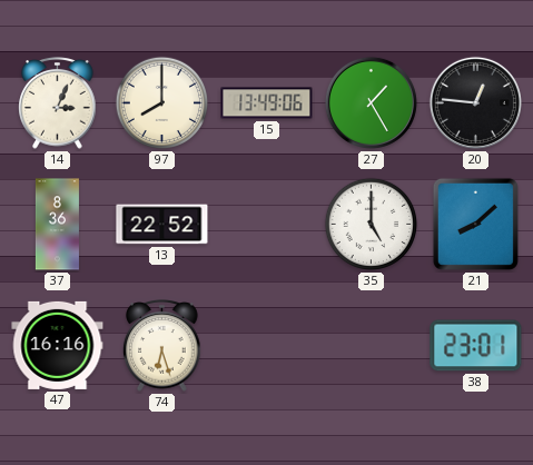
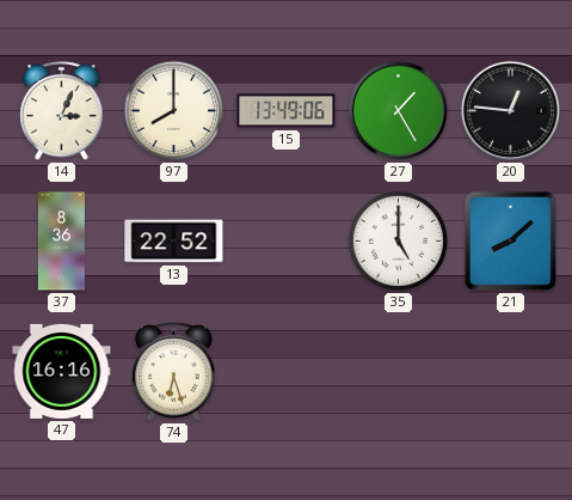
38: 23:01 -> none (476, 346)
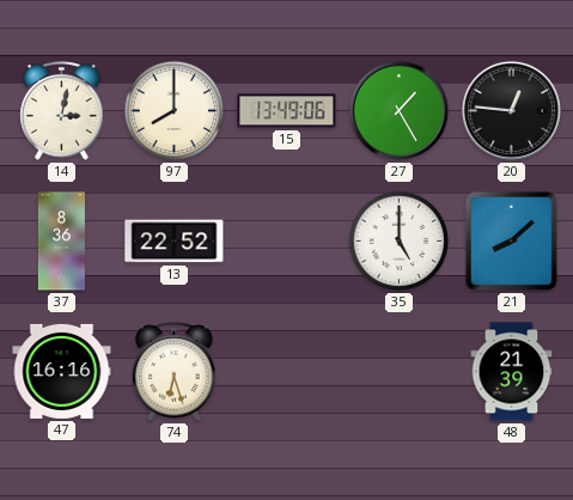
14: 3:04 -> 3:02 (62, 111)
48: none -> 21:39 (512, 372)
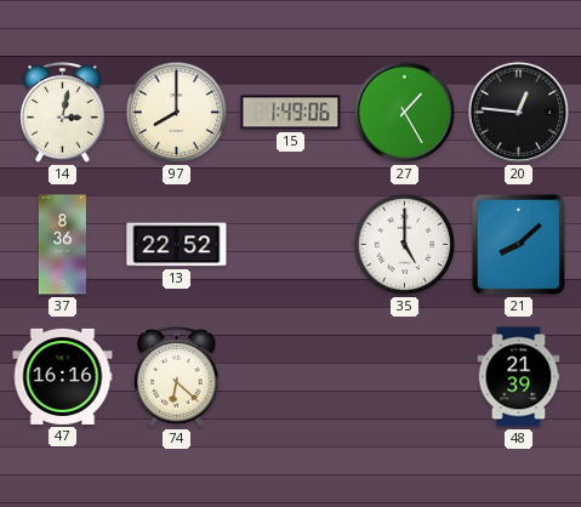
15: 13:49 -> 1:49 (291, 113)
74: 6:27 -> 6:22 (177, 377)
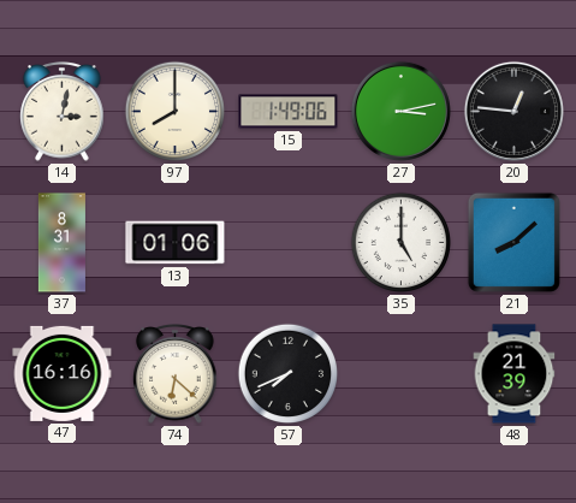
27: 1:25 -> 3:13 (400, 111)
37: 8:36 -> 8:31 (61, 243)
13: 22:52 -> 01:06 (176, 243)
57: none -> 7:41 (289, 374)
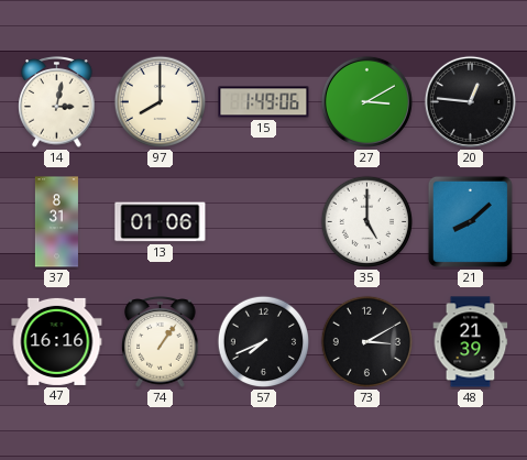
27: 3:13 -> 3:10 (366, 101)
74: 6:22 -> 1:06 (161, 342)
73: none -> 3:10 (367, 342)
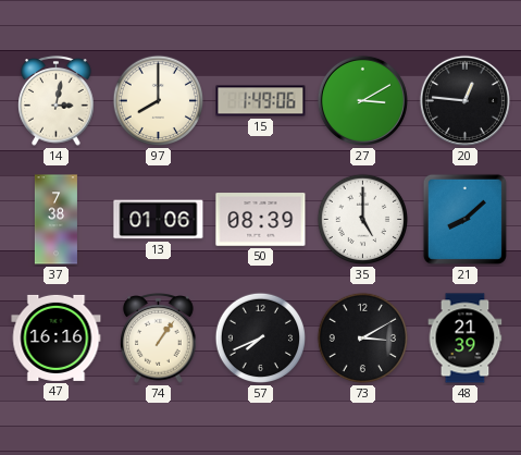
37: 8:31 -> 7:38 (55, 220)
50: none -> 08:39 (261, 220)
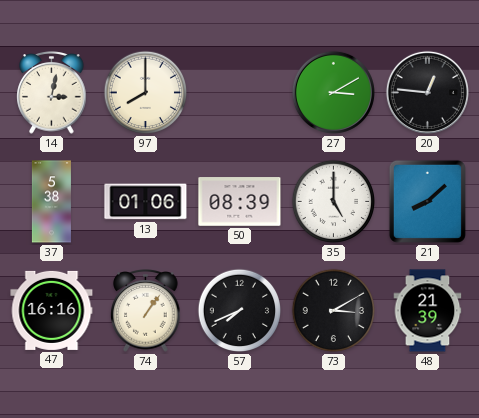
15: 1:49 -> none (261, 101)
37: 7:38 -> 5:38 (51, 202)
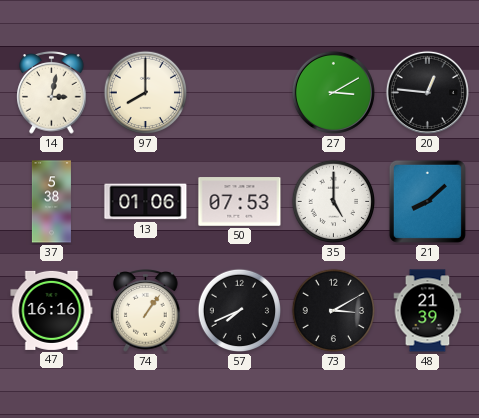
50: 08:39 -> 07:53 (240, 202)
